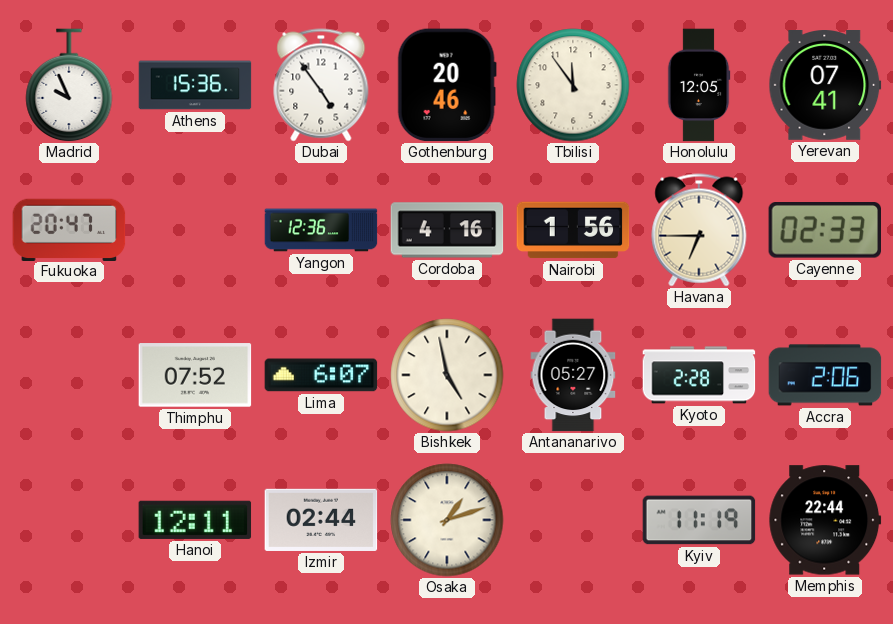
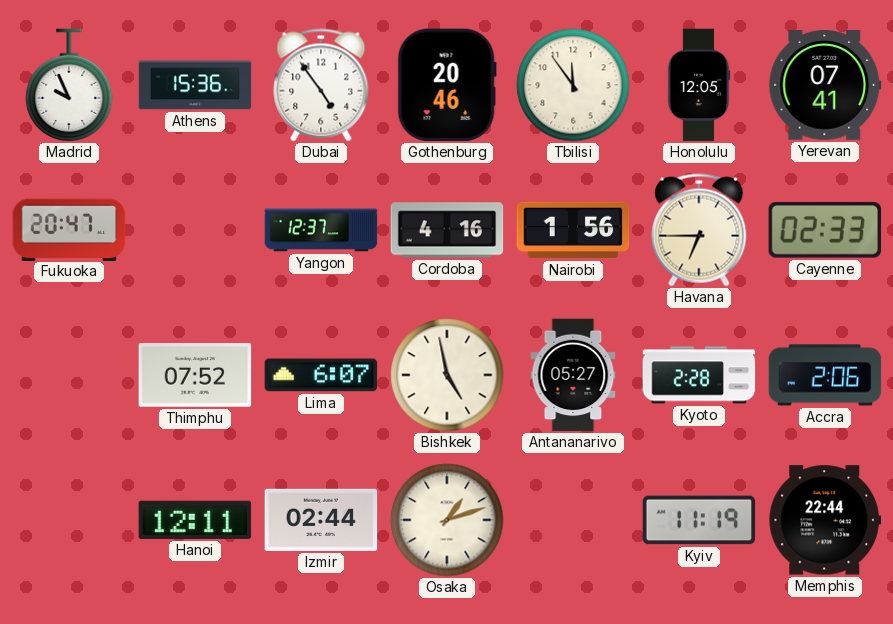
Yangon: 12:36 -> 12:37 (321, 230)
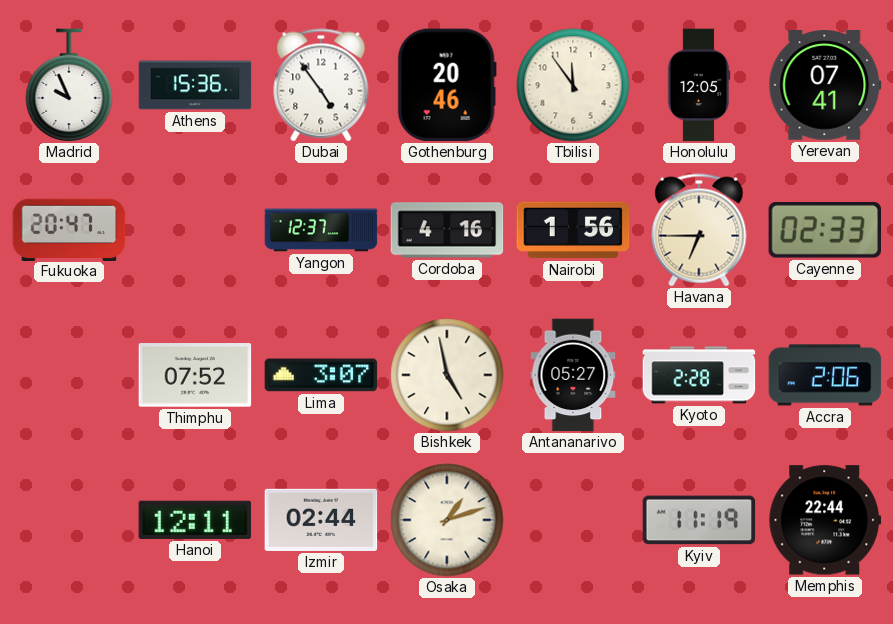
Lima: 6:07 -> 3:07 (321, 375)
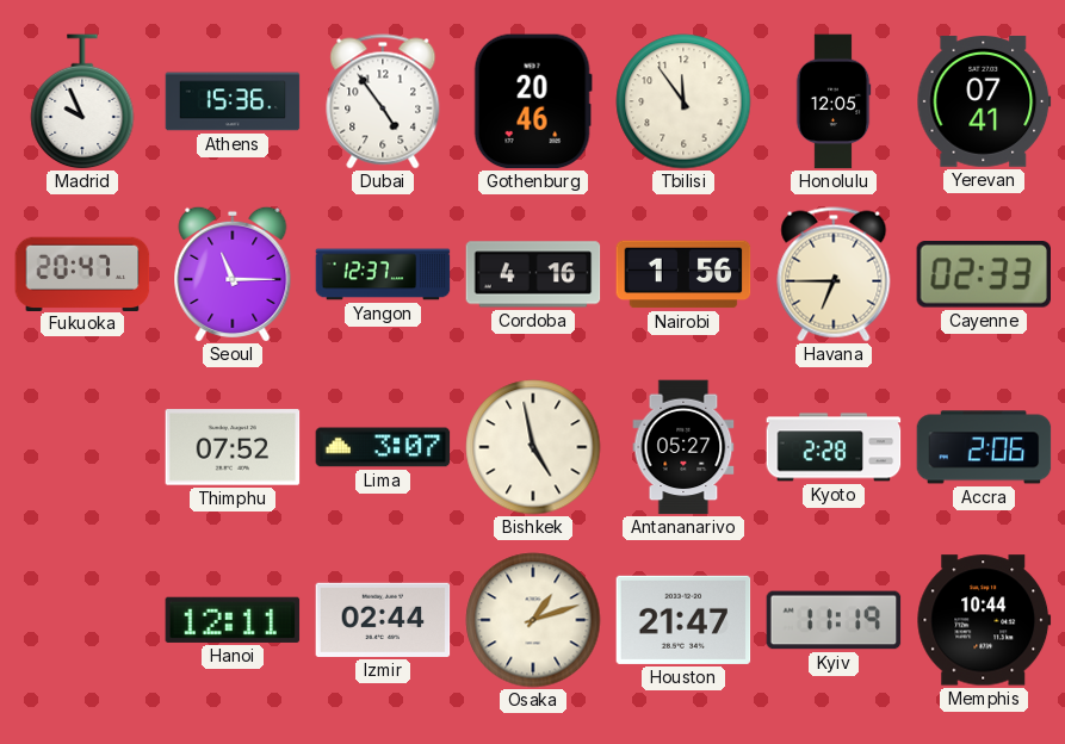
Seoul: none -> 11:15 (233, 273)
Houston: none -> 21:47 (683, 620)
Memphis: 22:44 -> 10:44 (984, 620)
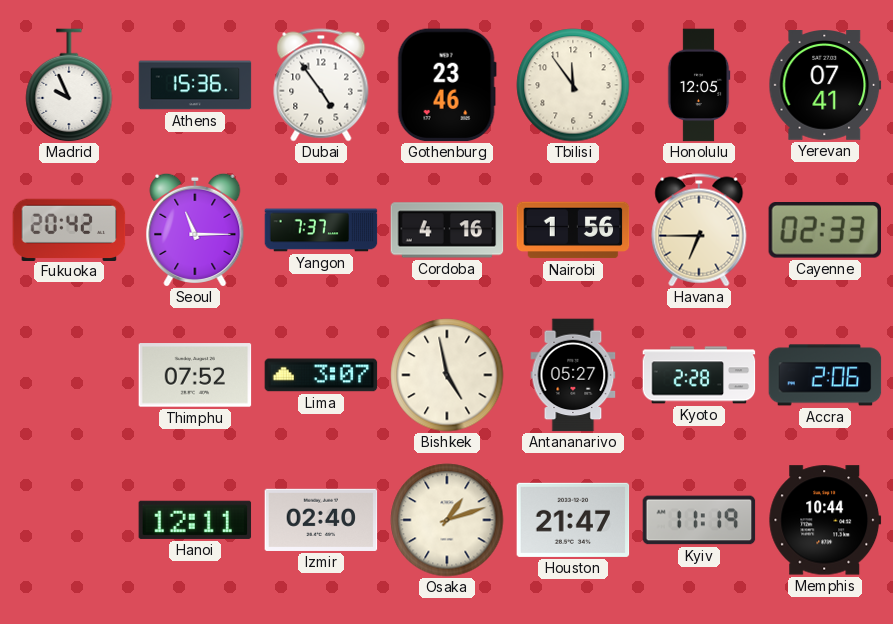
Gothenburg: 20:46 -> 23:46 (447, 85)
Fukuoka: 20:47 -> 20:42 (69, 229)
Yangon: 12:37 -> 7:37 (321, 230)
Izmir: 02:44 -> 02:40 (321, 520)
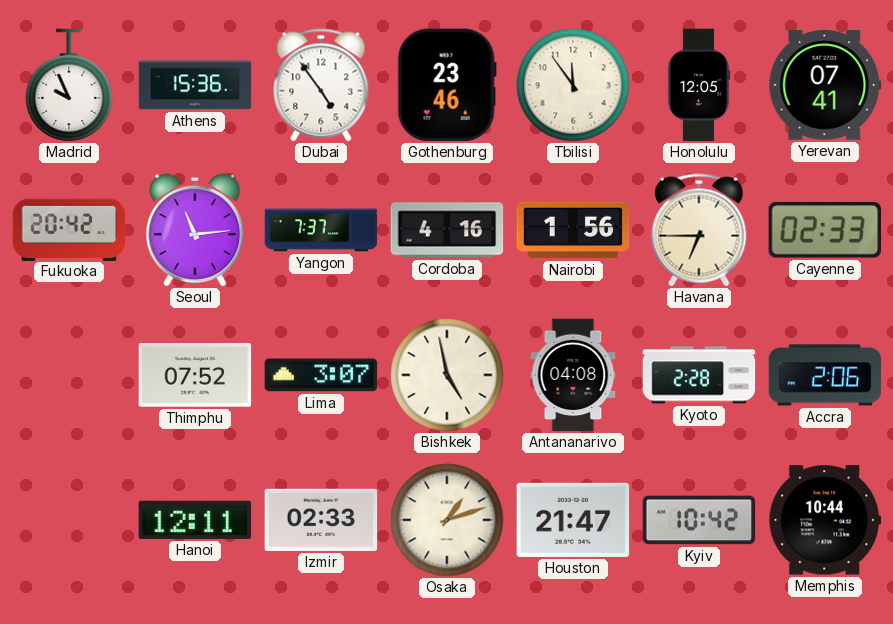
Seoul: 11:15 -> 11:14 (195, 229)
Antananarivo: 05:27 -> 04:08 (573, 375)
Izmir: 02:40 -> 02:33 (321, 520)
Kyiv: 11:19 -> 10:42 (699, 520)
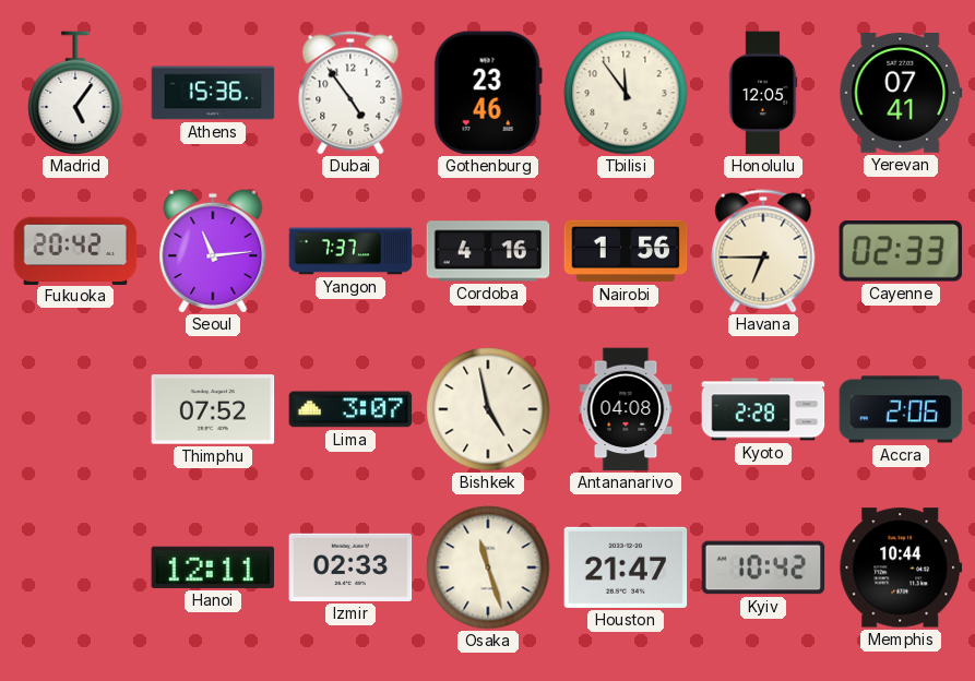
Madrid: 9:56 -> 5:06 (75, 93)
Osaka: 1:12 -> 11:27 (488, 567)
